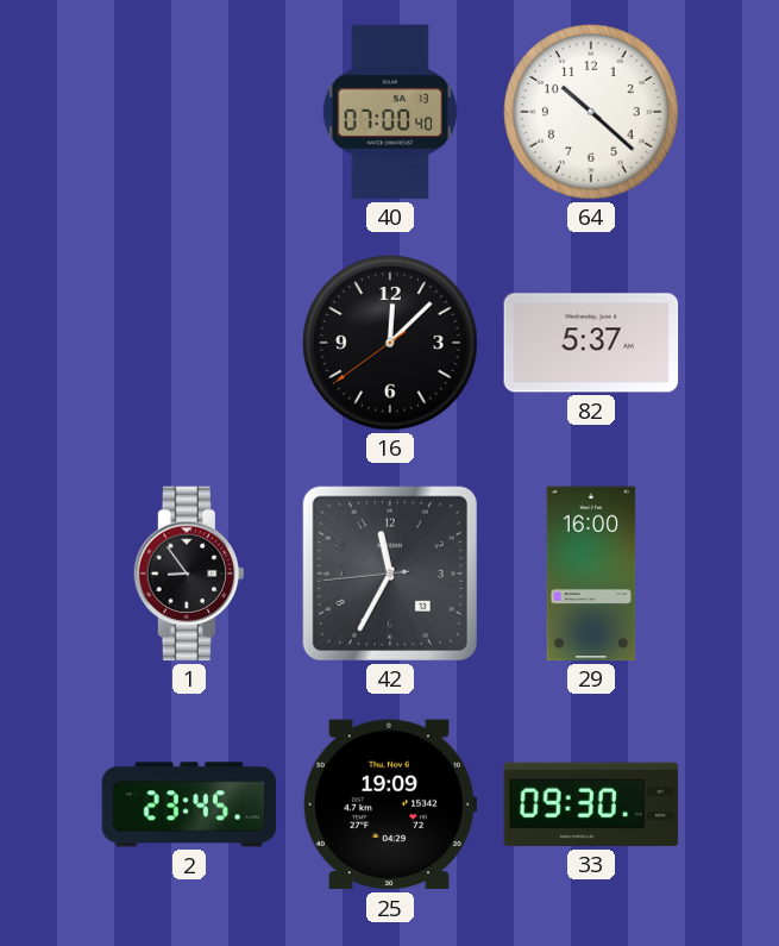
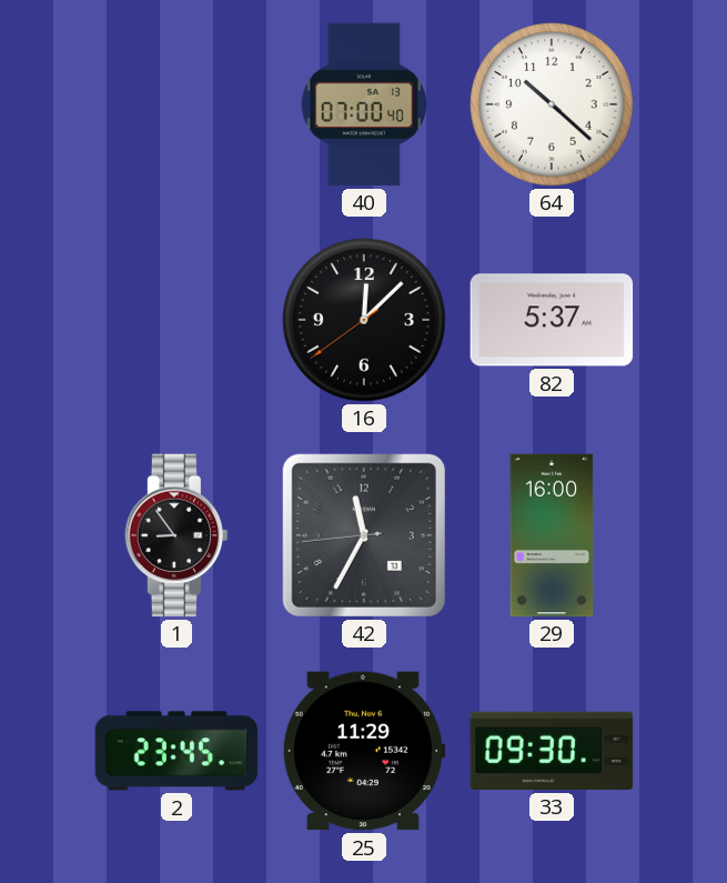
25: 19:09 -> 11:29 (364, 751)
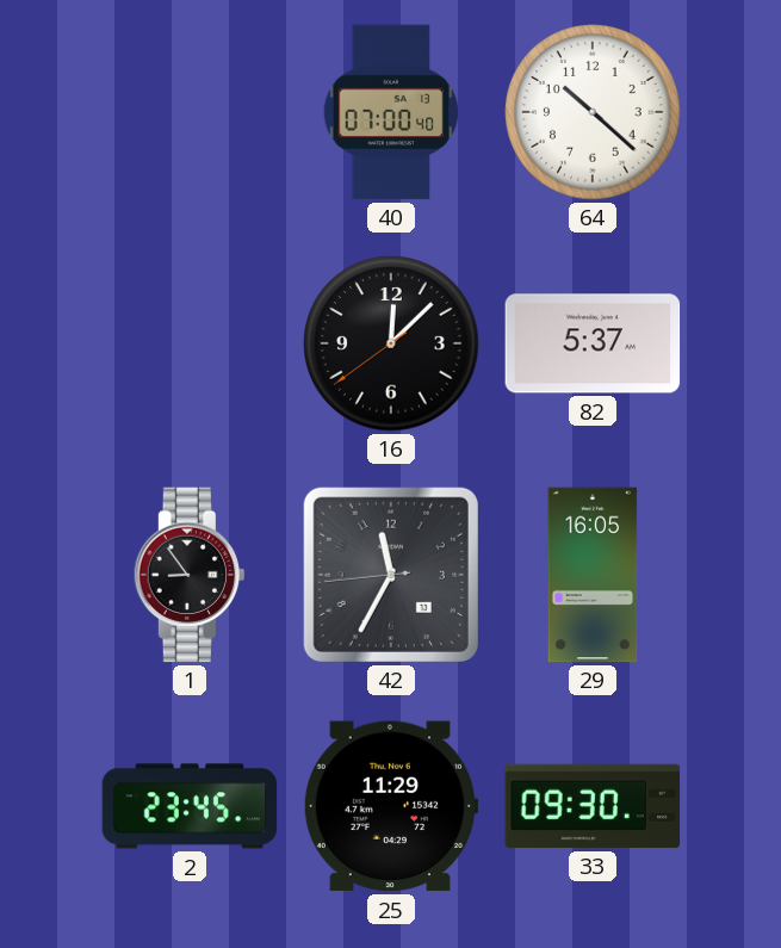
29: 16:00 -> 16:05 (593, 575)
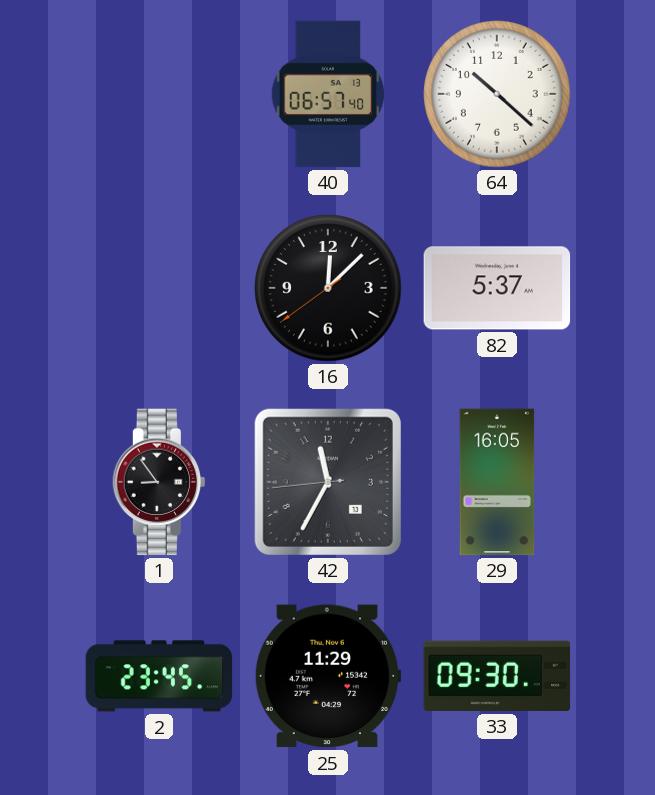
40: 07:00 -> 06:57 (328, 94)
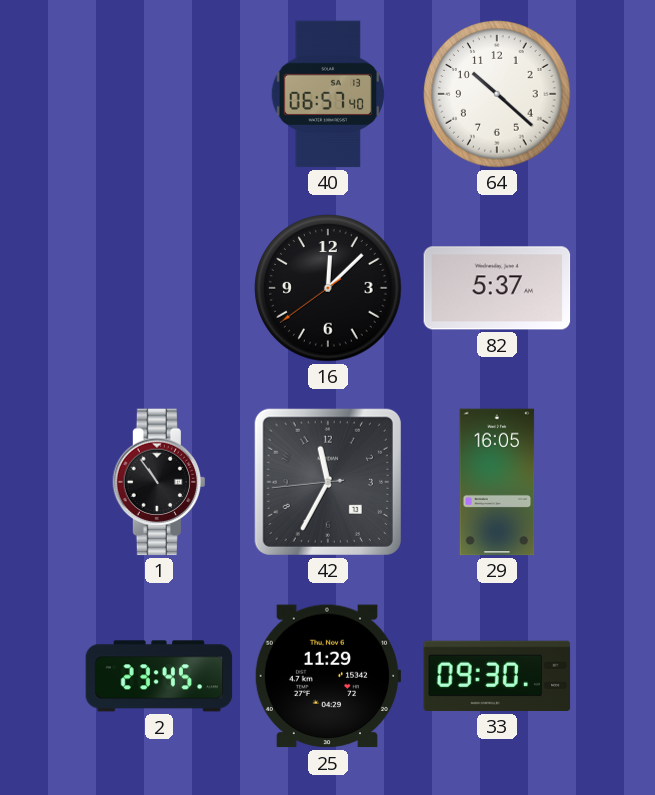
1: 8:54 -> 10:54 (158, 482)
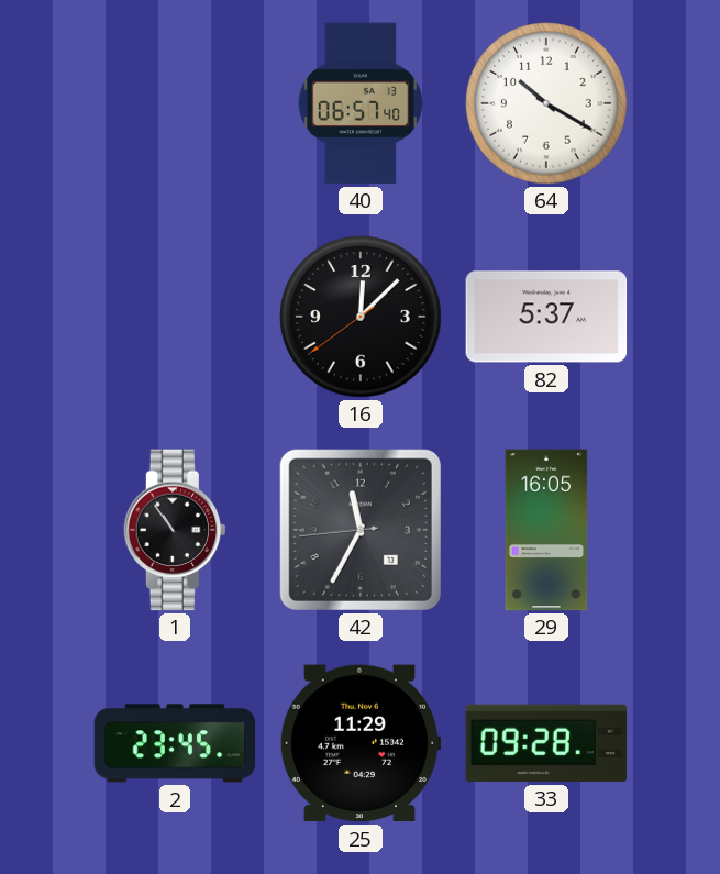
64: 10:22 -> 10:20 (546, 103)
33: 09:30 -> 09:28 (546, 743)
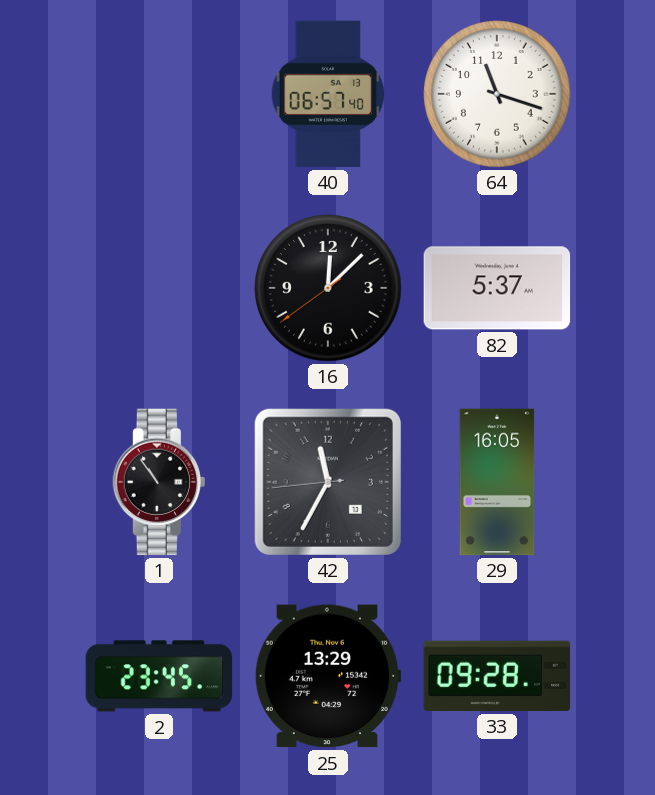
64: 10:20 -> 11:18 (497, 94)
25: 11:29 -> 13:29 (328, 676)
